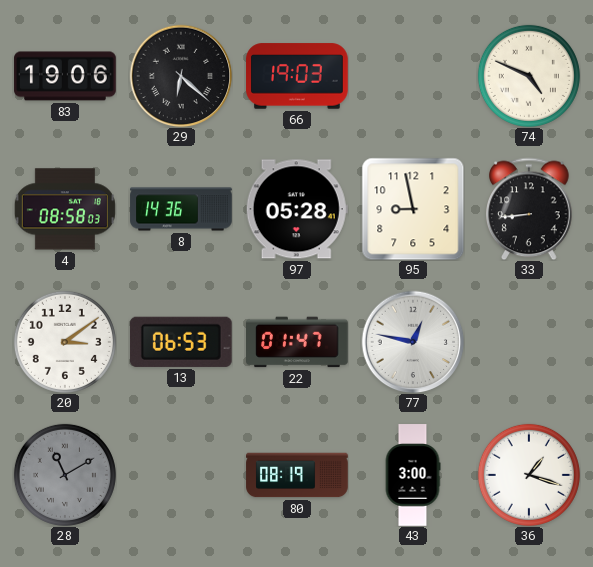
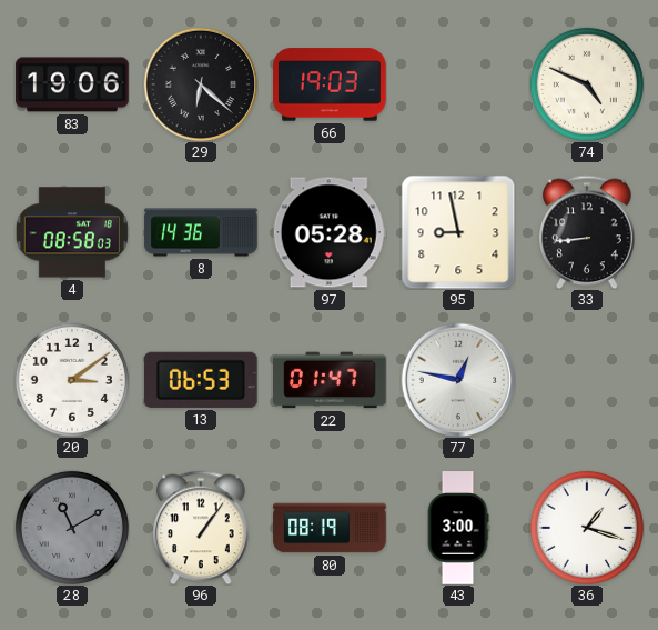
96: none -> 1:06 (202, 528)
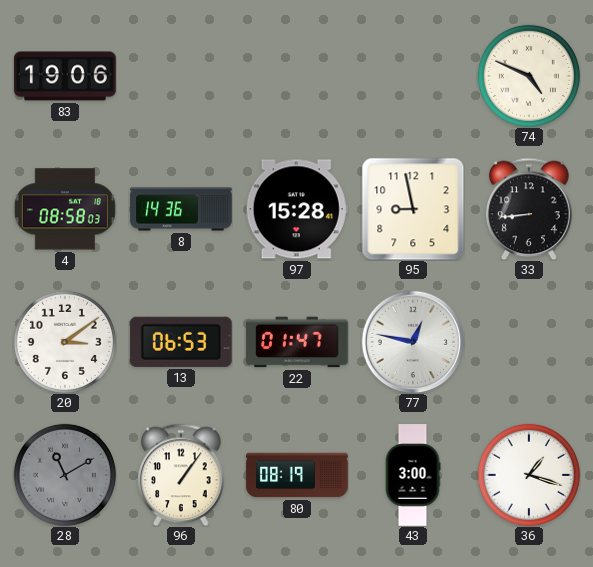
29: 6:22 -> none (201, 84)
66: 19:03 -> none (330, 84)
97: 05:28 -> 15:28 (297, 209)
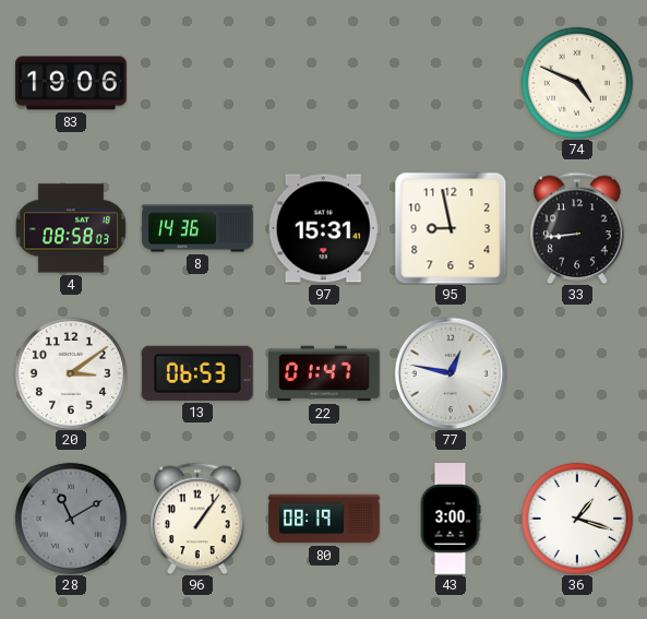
97: 15:28 -> 15:31 (324, 228)
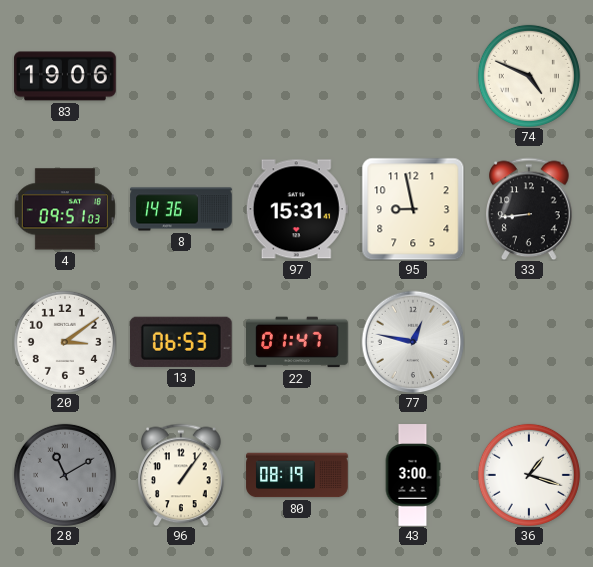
4: 08:58 -> 09:51 (65, 209)
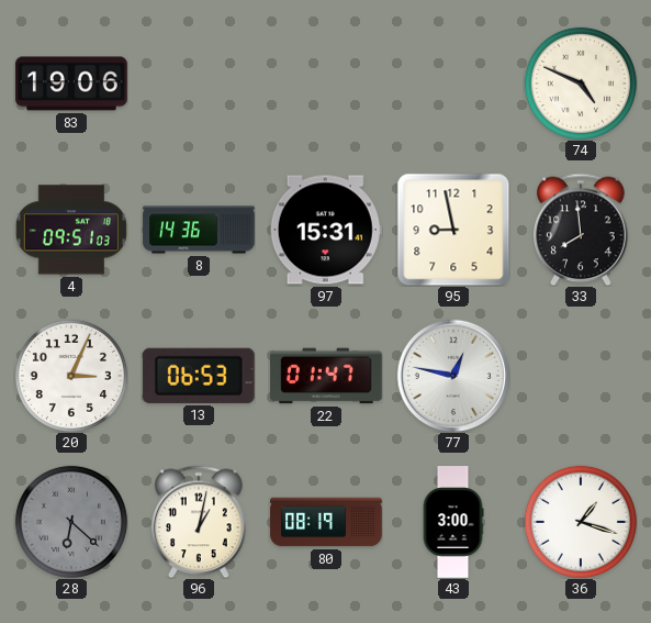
33: 8:44 -> 7:59 (582, 230)
20: 3:09 -> 3:04 (71, 376)
28: 11:10 -> 6:22 (71, 522)
96: 1:06 -> 1:02 (200, 522)
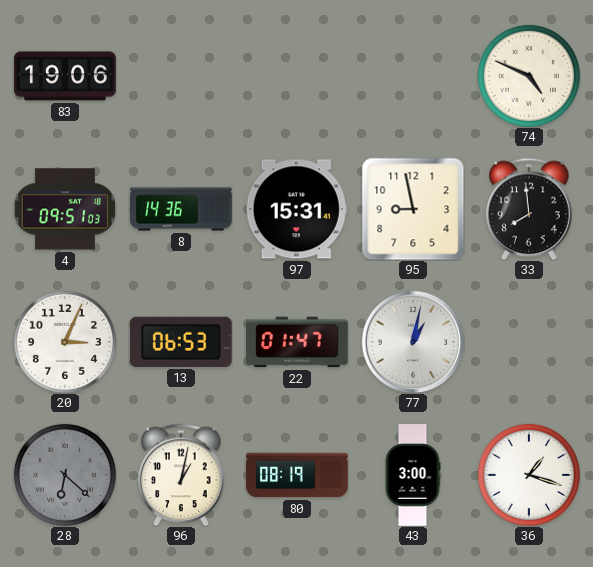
77: 12:47 -> 1:02 (413, 342)
